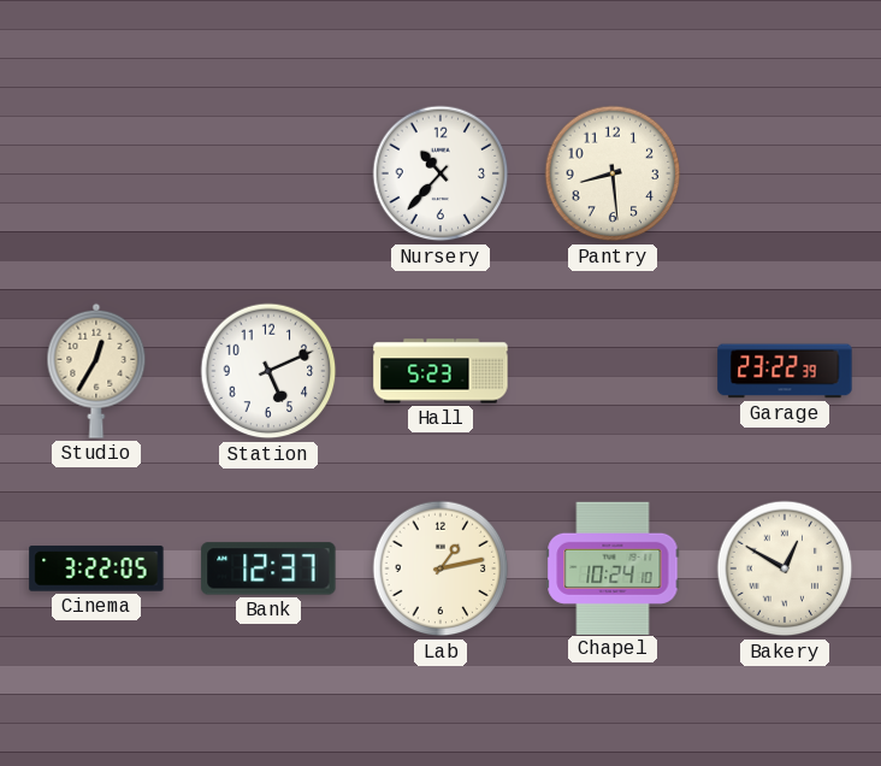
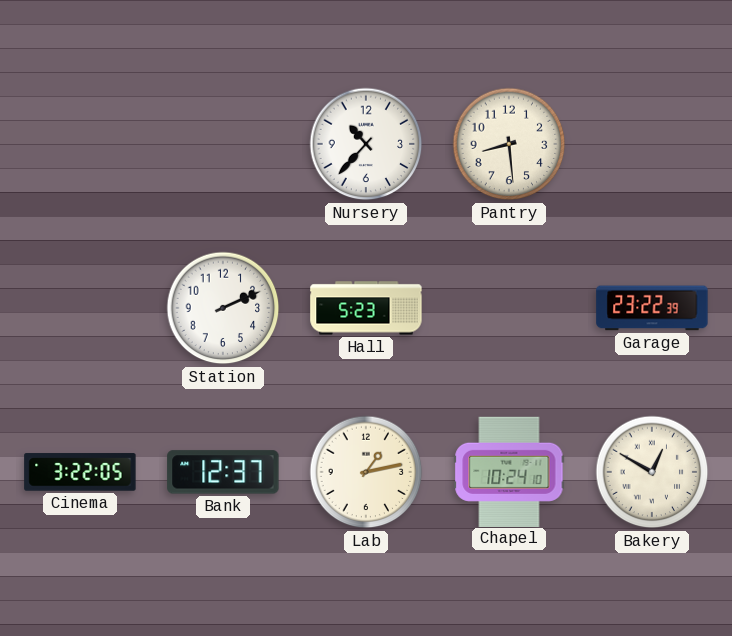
Studio: 12:35 -> none (96, 371)
Station: 5:11 -> 2:11 (223, 308)
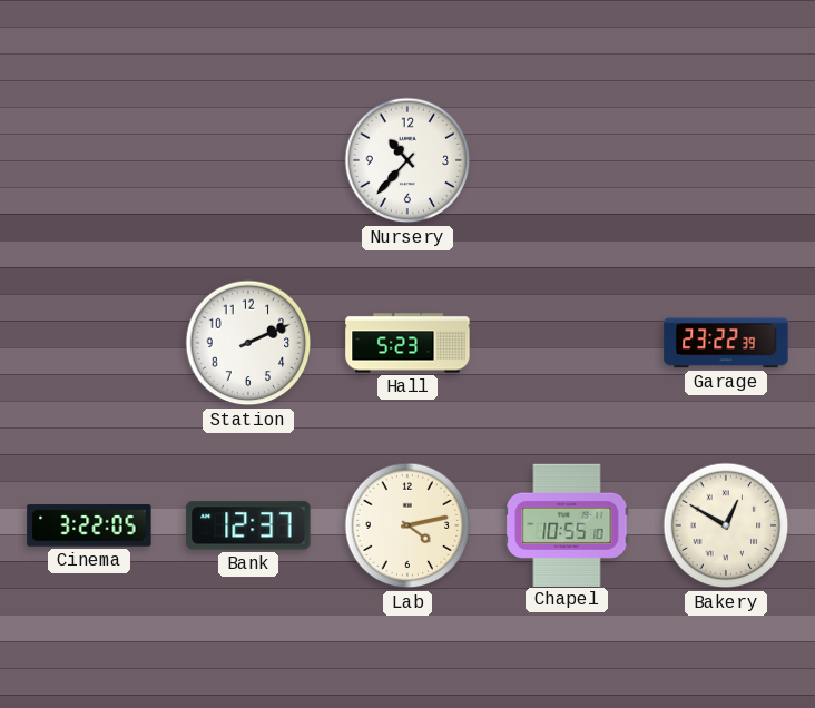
Pantry: 8:29 -> none (509, 144)
Lab: 1:13 -> 4:13 (407, 525)
Chapel: 10:24 -> 10:55 (567, 524)
